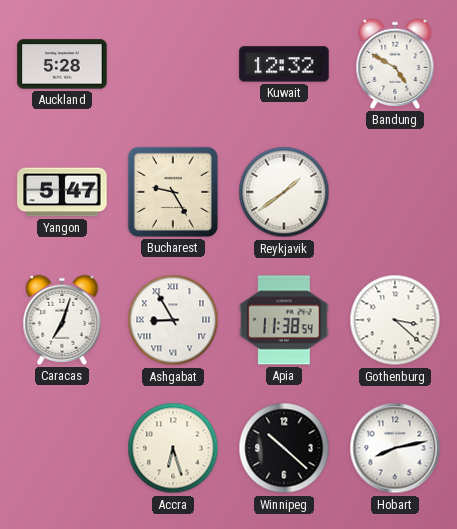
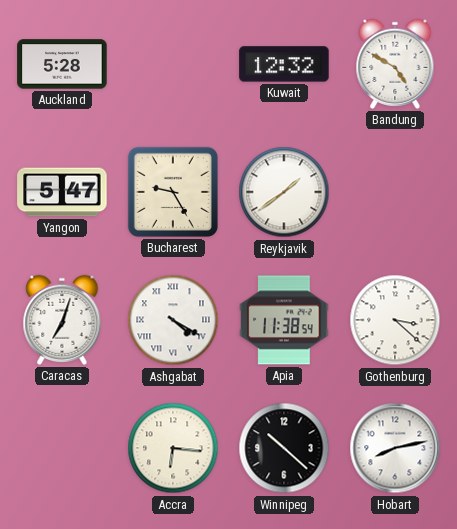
Ashgabat: 8:55 -> 4:20 (173, 320)
Accra: 6:27 -> 6:16 (173, 448)
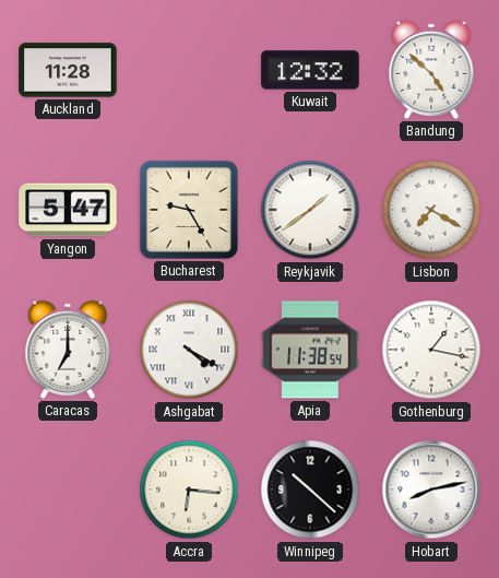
Auckland: 5:28 -> 11:28 (68, 70)
Bandung: 4:50 -> 4:52 (431, 70)
Lisbon: none -> 7:20 (431, 210)
Caracas: 7:03 -> 7:00 (68, 350)
Gothenburg: 3:22 -> 1:17 (431, 350)
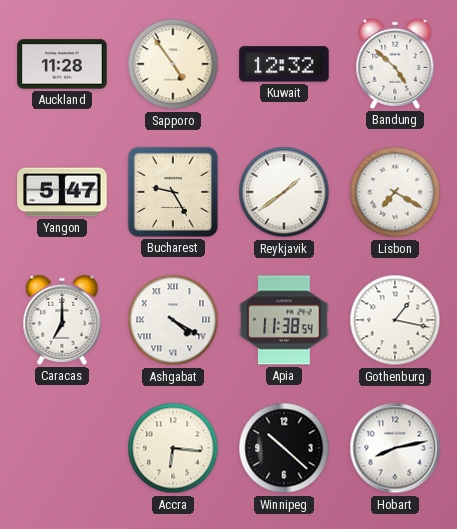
Sapporo: none -> 4:54 (173, 64)
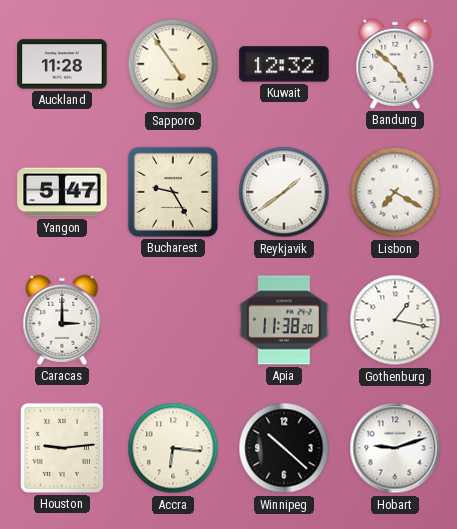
Caracas: 7:00 -> 3:00 (62, 320)
Ashgabat: 4:20 -> none (173, 320)
Apia: 11:38:54 -> 11:38:20 (284, 320)
Houston: none -> 9:14 (62, 448)
Hobart: 8:13 -> 9:12 (395, 448)
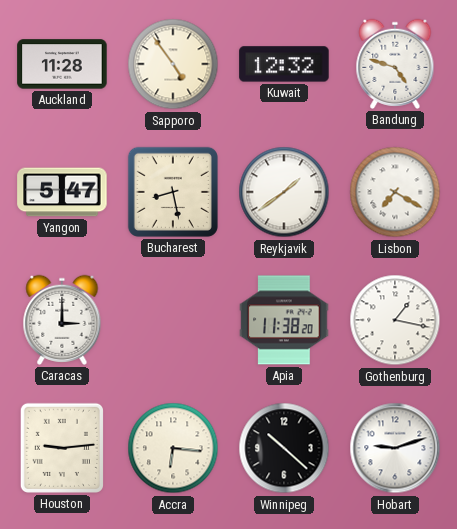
Bandung: 4:52 -> 4:48 (395, 64)
Bucharest: 9:25 -> 8:28 (173, 192)
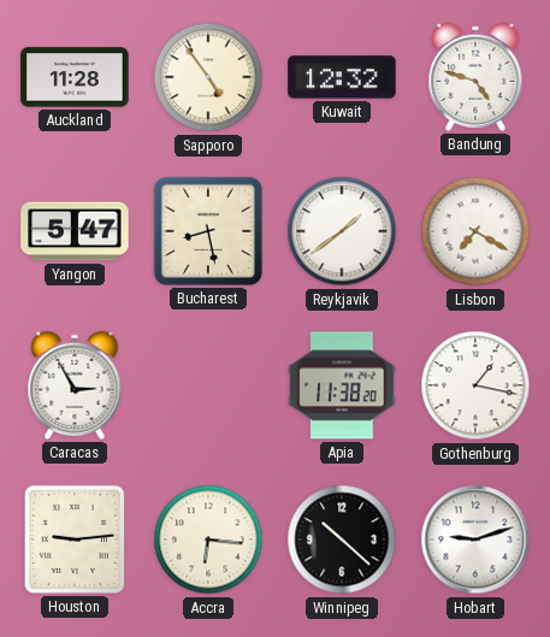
Caracas: 3:00 -> 2:55 (75, 385)
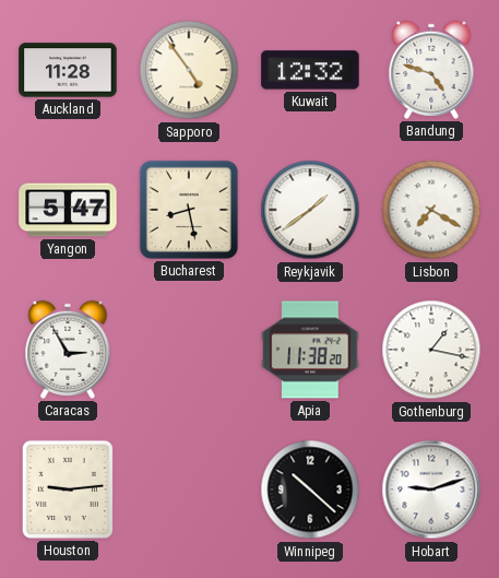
Accra: 6:16 -> none (208, 539)
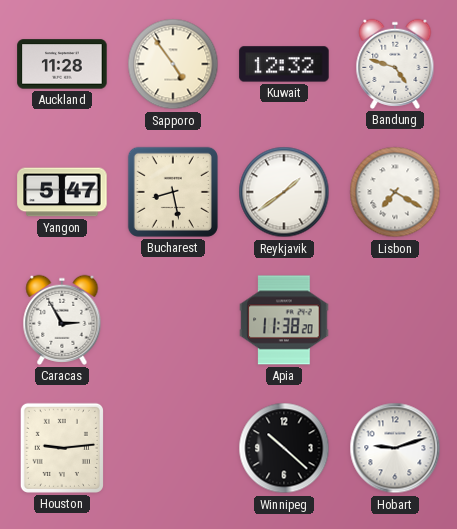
Gothenburg: 1:17 -> none (431, 350)
